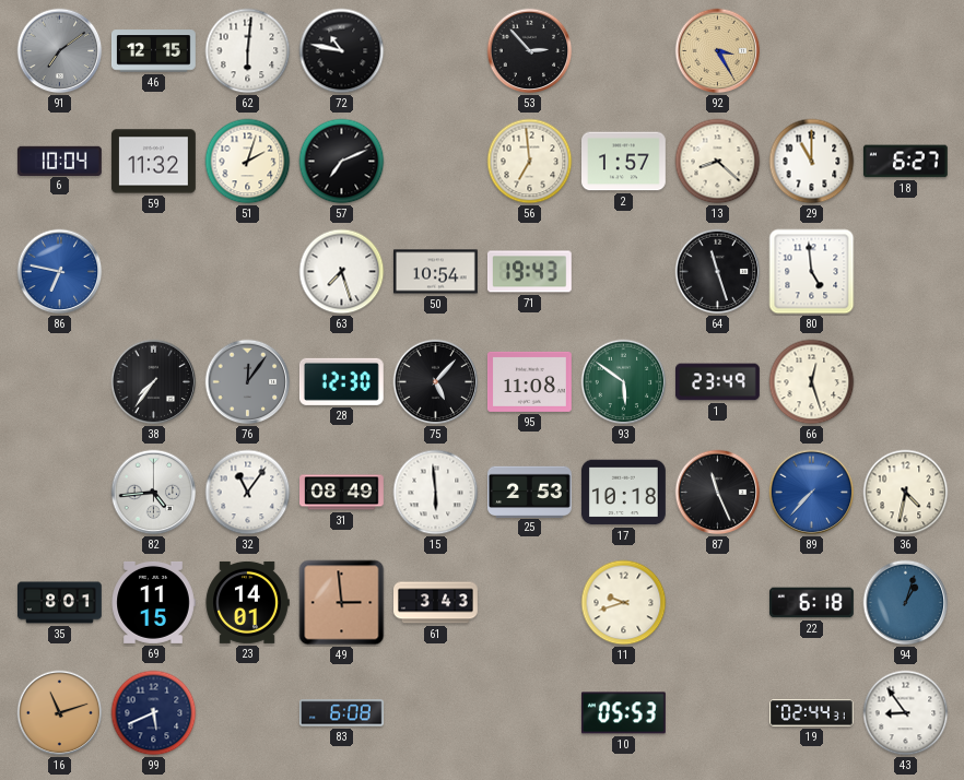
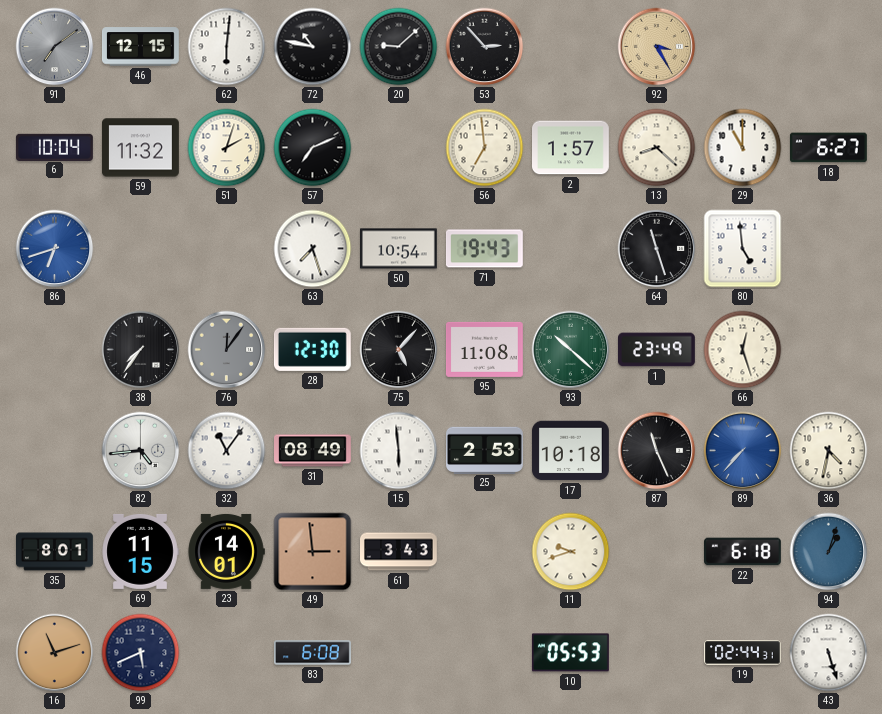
20: none -> 9:08 (399, 47)
86: 6:47 -> 6:42 (55, 249)
93: 5:51 -> 10:22 (571, 350)
43: 8:54 -> 5:27 (829, 653)
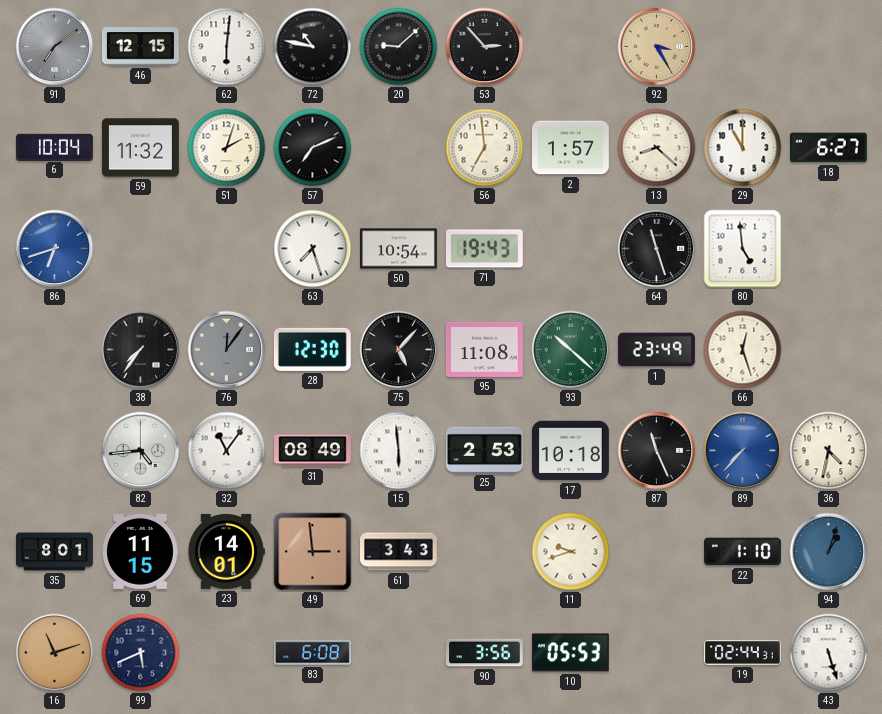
22: 6:18 -> 1:10 (743, 552)
90: none -> 3:56 (485, 653)
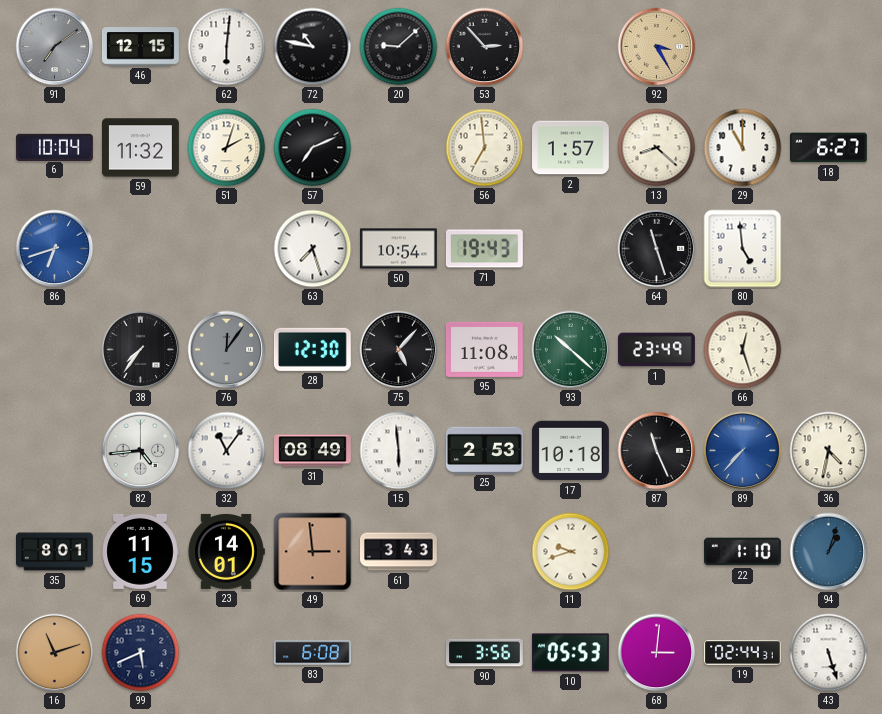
68: none -> 3:01 (657, 653)
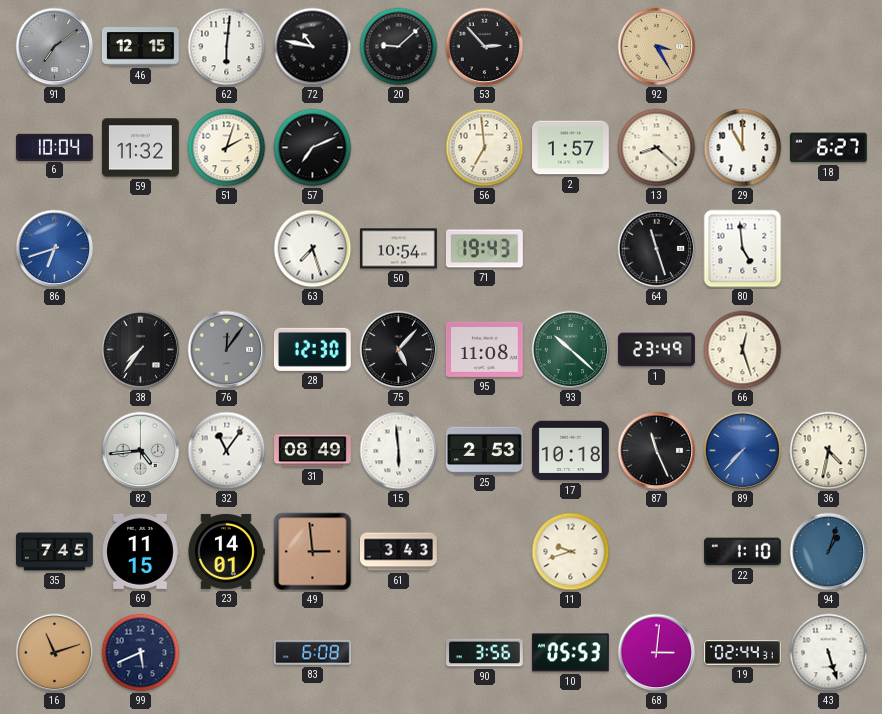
35: 8:01 -> 7:45 (55, 552)
